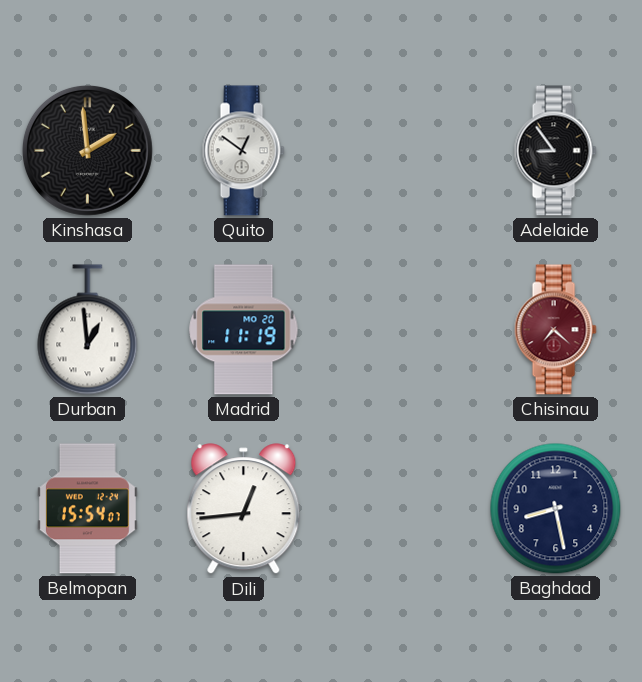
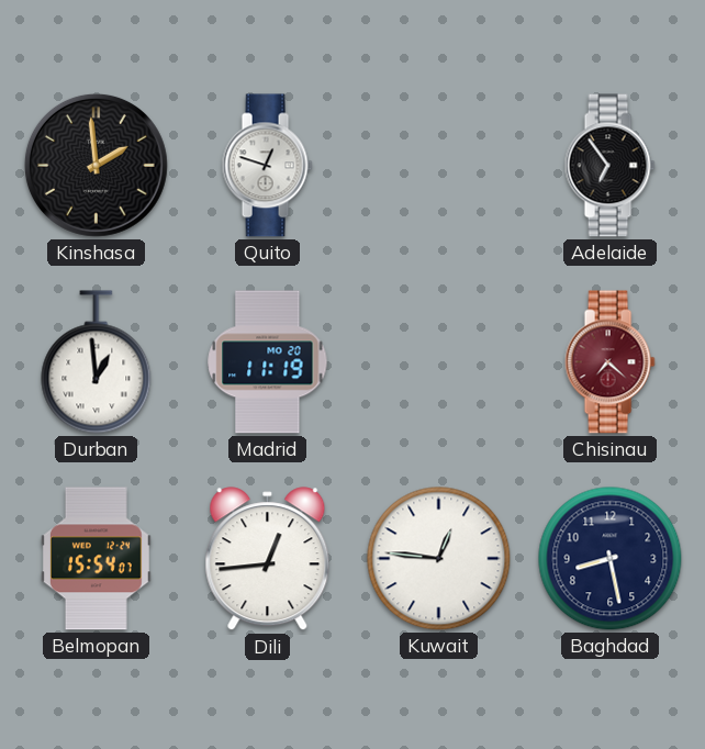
Quito: 12:51 -> 12:48 (267, 166)
Adelaide: 8:54 -> 6:54 (609, 166)
Kuwait: none -> 12:46 (439, 559)
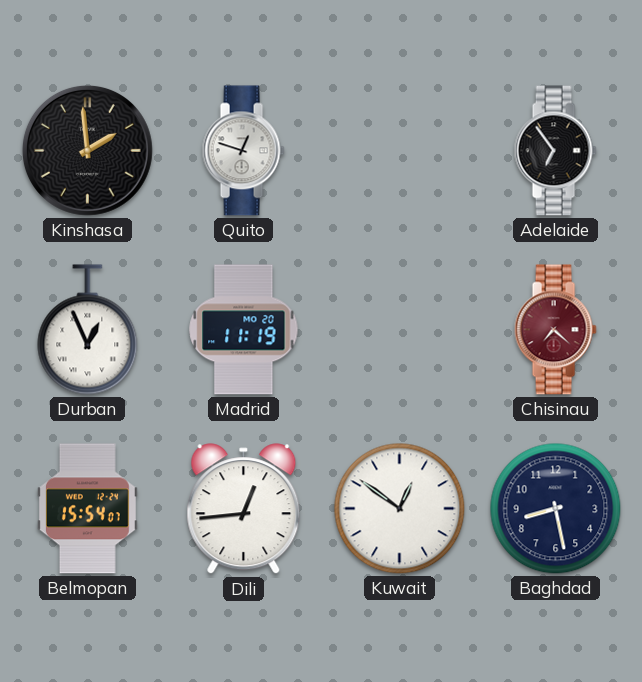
Durban: 12:59 -> 12:56 (88, 330)
Kuwait: 12:46 -> 12:51 (400, 509)
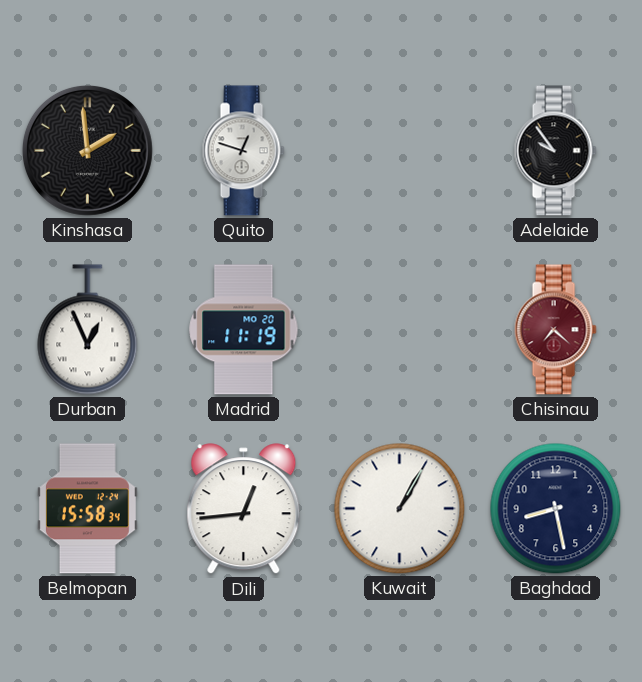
Adelaide: 6:54 -> 9:54 (555, 151)
Belmopan: 15:54 -> 15:58 (87, 509)
Kuwait: 12:51 -> 1:05 (400, 509)
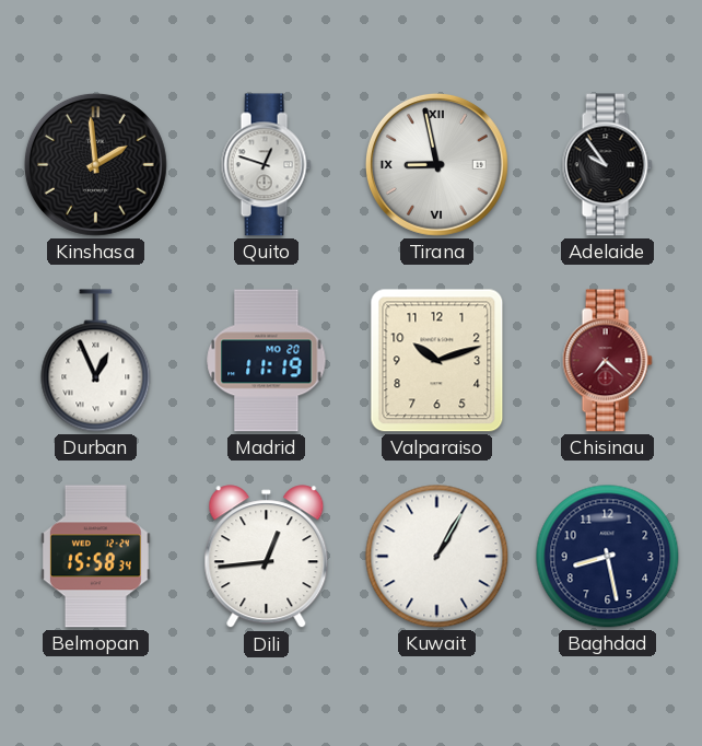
Tirana: none -> 8:58 (436, 164)
Valparaiso: none -> 10:12 (437, 361)
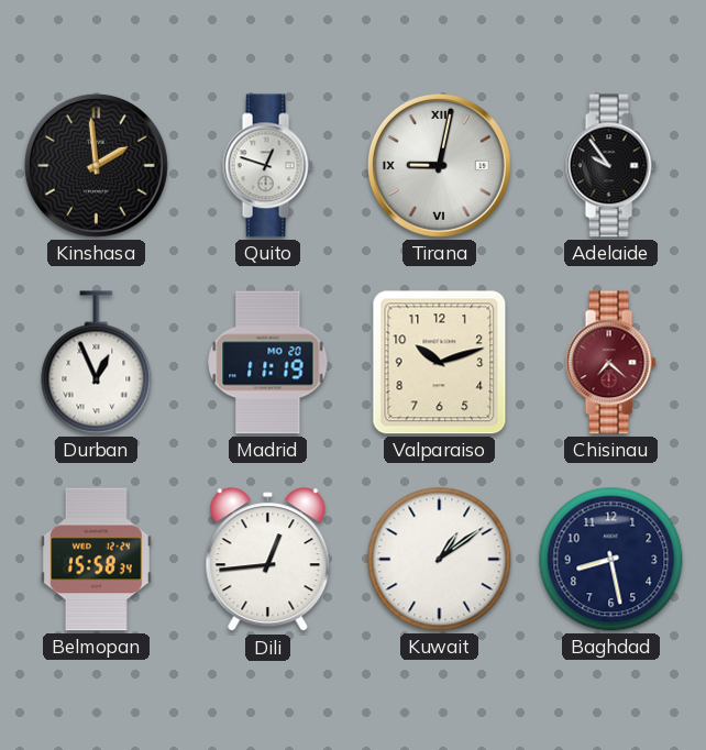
Tirana: 8:58 -> 9:02 (439, 165)
Kuwait: 1:05 -> 1:09 (440, 560)
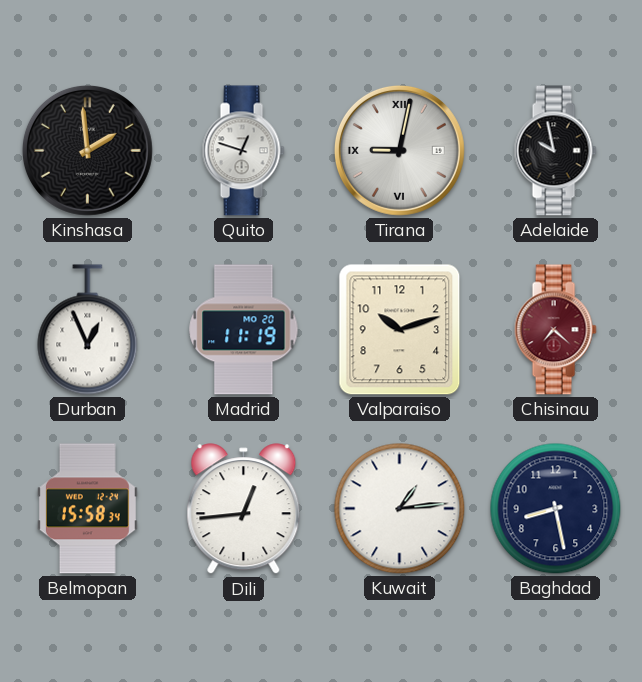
Adelaide: 9:54 -> 9:58 (555, 151)
Kuwait: 1:09 -> 1:14 (400, 509)
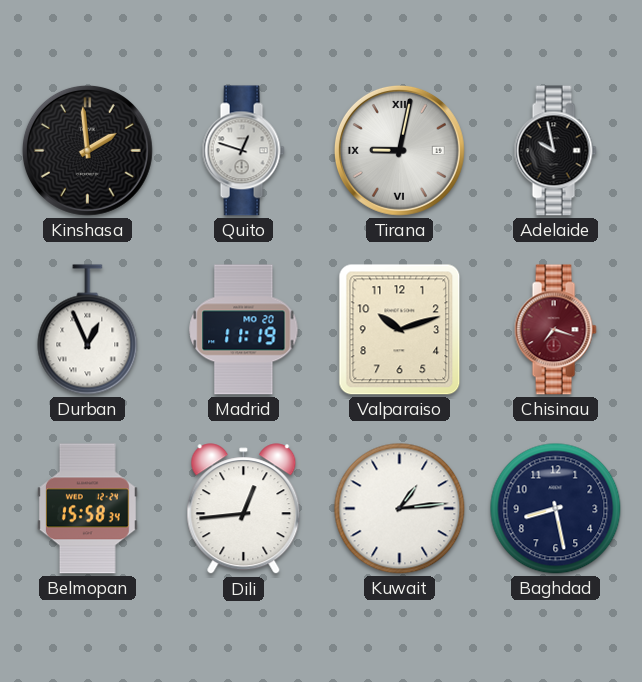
Chisinau: 7:22 -> 7:18 (555, 330)
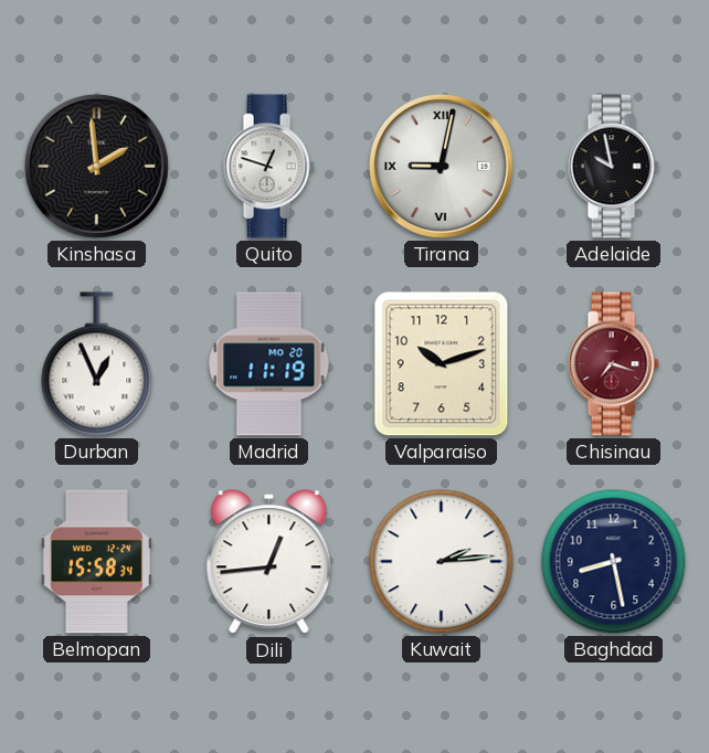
Kuwait: 1:14 -> 2:14 (442, 562)
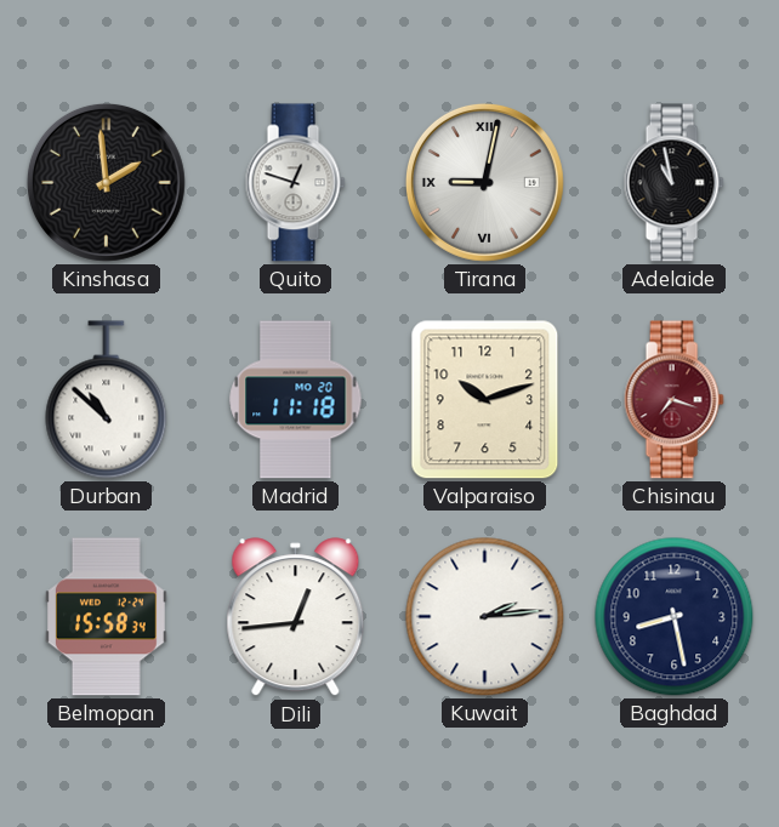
Adelaide: 9:58 -> 10:58 (673, 183)
Durban: 12:56 -> 10:52 (107, 400)
Madrid: 11:19 -> 11:18 (296, 400)
